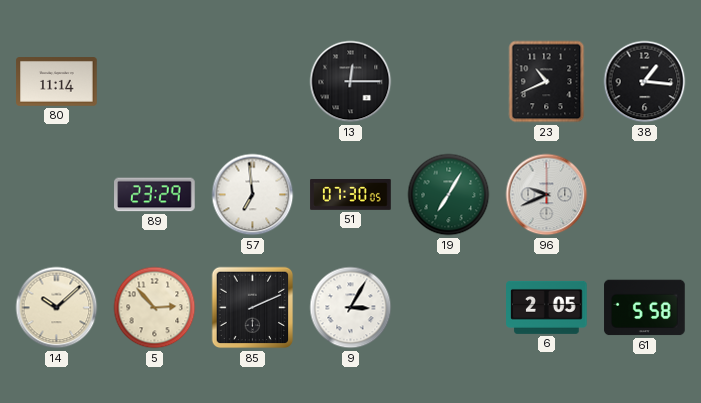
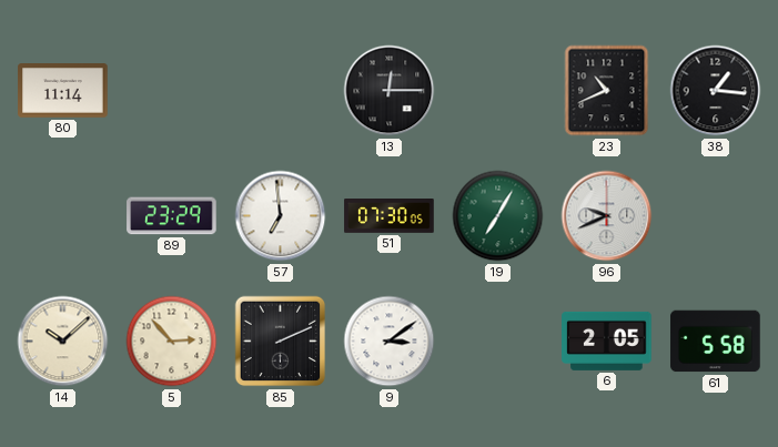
9: 3:05 -> 3:09 (390, 342)
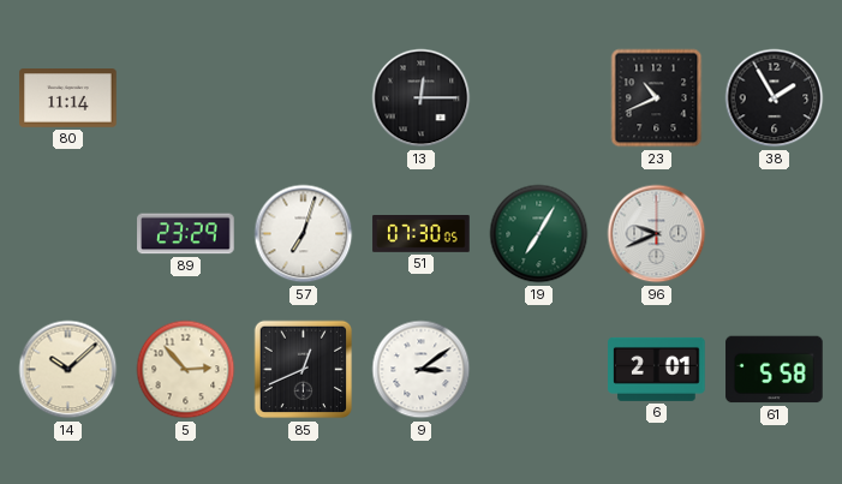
38: 1:16 -> 1:55 (775, 98)
57: 6:59 -> 7:03 (304, 234)
85: 2:11 -> 12:41 (304, 370)
6: 2:05 -> 2:01 (657, 369)
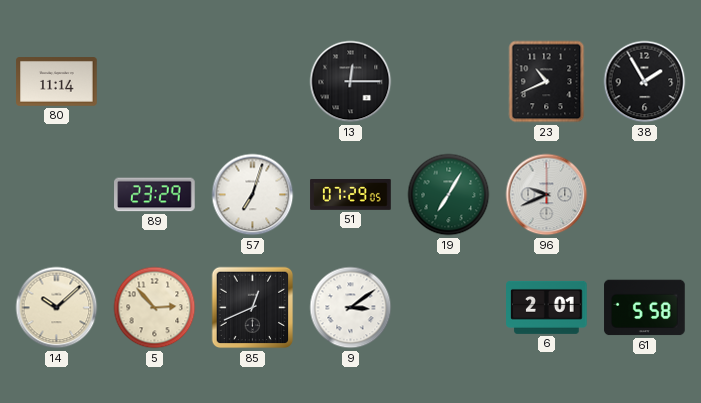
51: 07:30 -> 07:29 (351, 195)
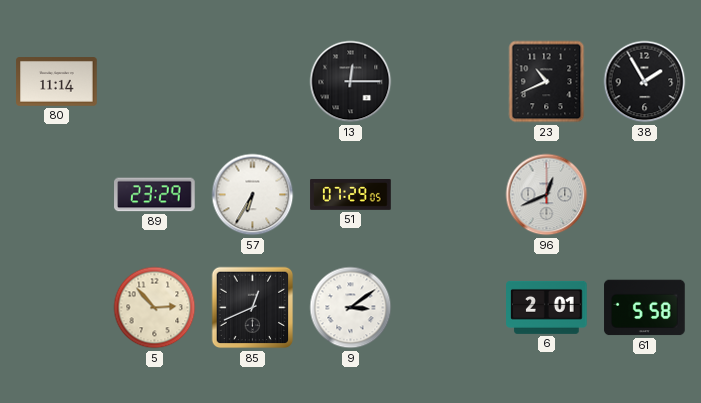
57: 7:03 -> 6:35 (253, 195)
19: 7:05 -> none (449, 195)
96: 9:41 -> 12:41 (547, 195)
14: 10:08 -> none (57, 308)
